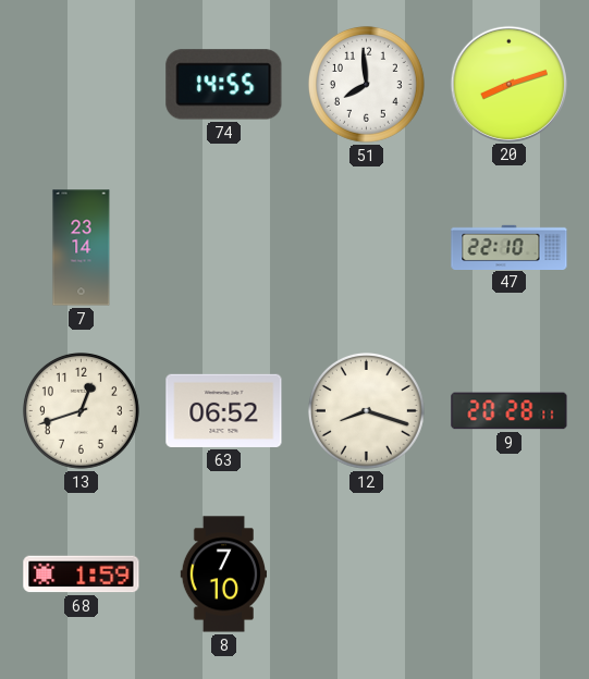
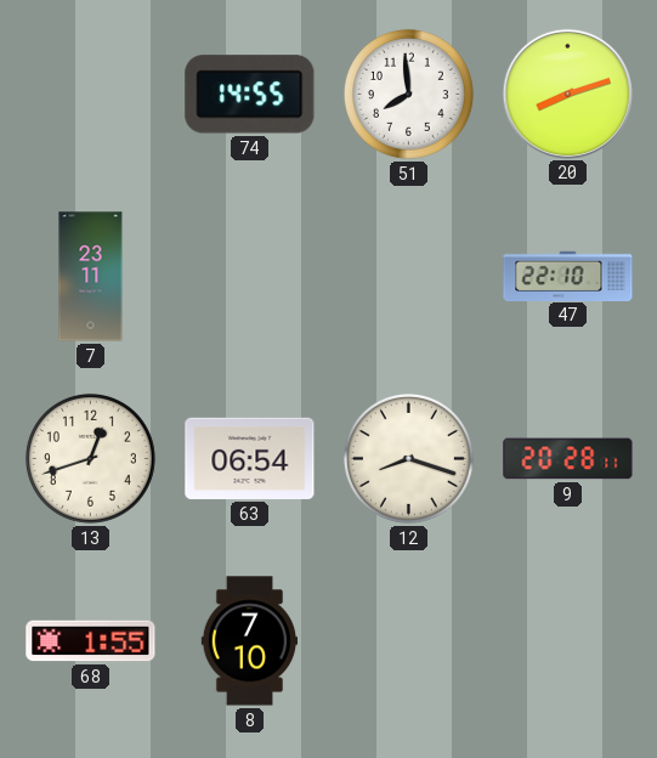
7: 23:14 -> 23:11 (91, 277)
63: 06:52 -> 06:54 (250, 458)
68: 1:59 -> 1:55 (91, 641)
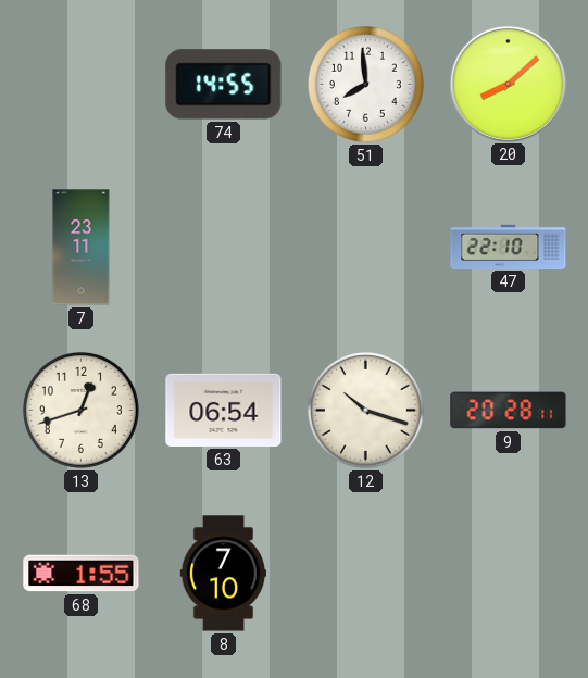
20: 8:12 -> 8:08 (508, 84)
12: 8:18 -> 10:18 (365, 410)
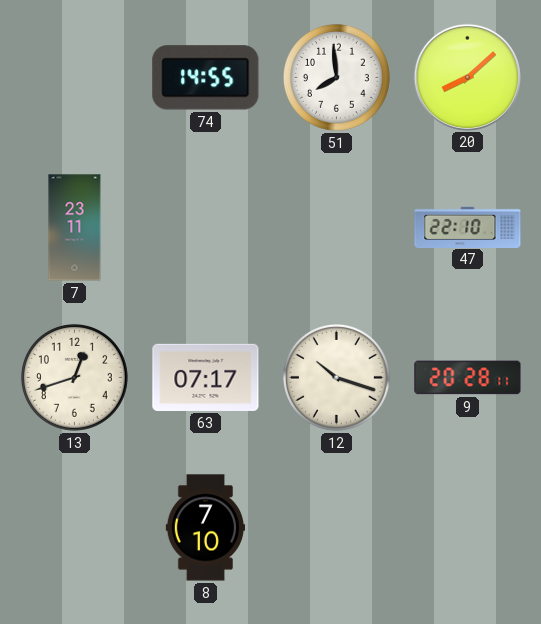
63: 06:54 -> 07:17 (206, 377)
68: 1:55 -> none (82, 574)
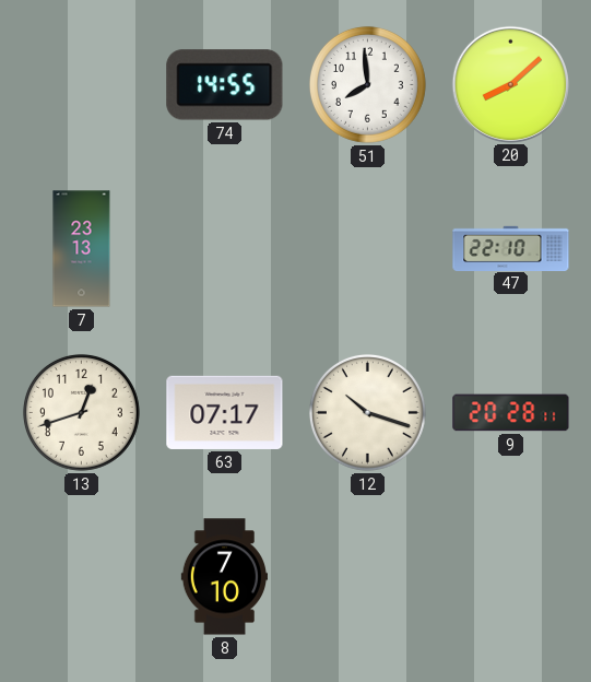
7: 23:11 -> 23:13 (82, 249)
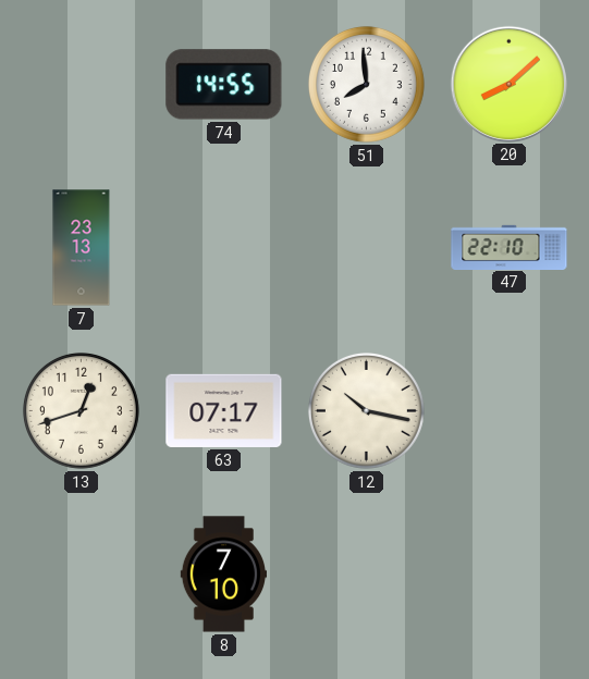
12: 10:18 -> 10:17 (366, 410)
9: 20:28 -> none (511, 413)
